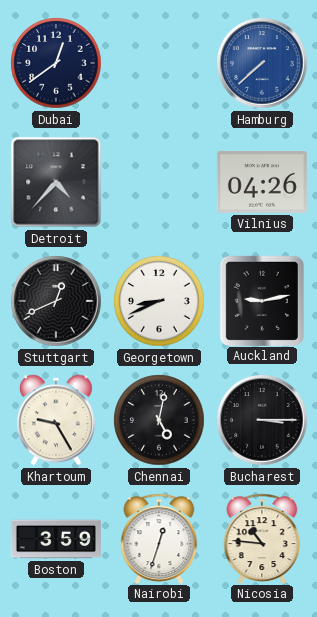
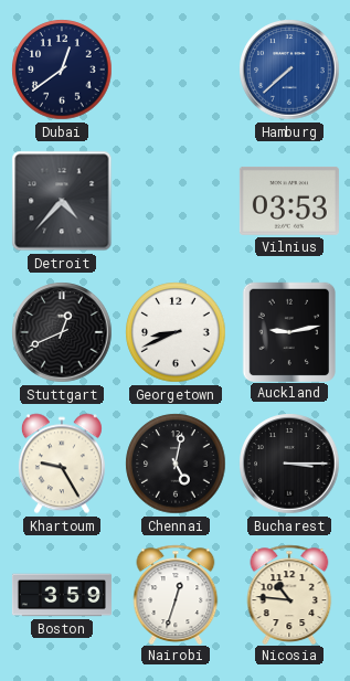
Vilnius: 04:26 -> 03:53 (289, 201)
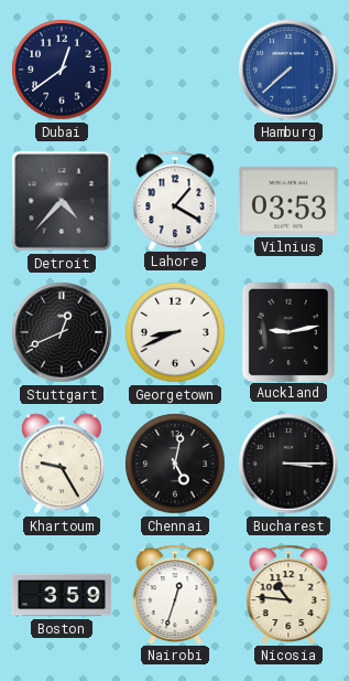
Lahore: none -> 1:20 (175, 200)
